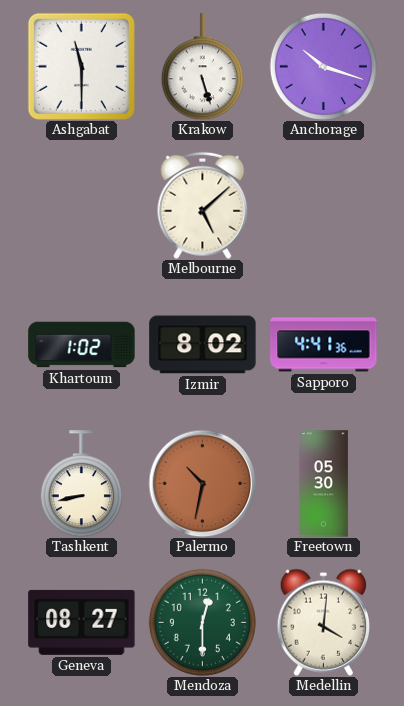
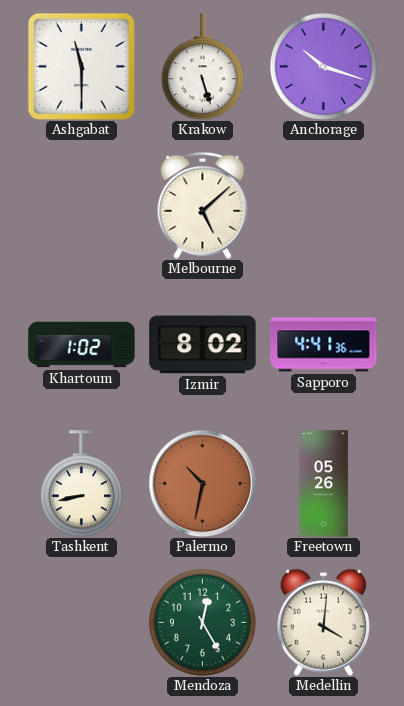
Freetown: 05:30 -> 05:26 (323, 484)
Geneva: 08:27 -> none (82, 622)
Mendoza: 12:30 -> 12:25 (202, 622)
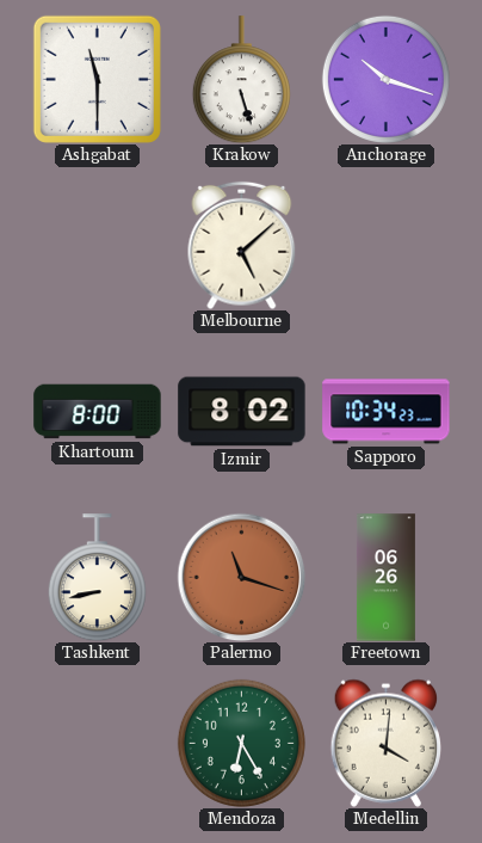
Khartoum: 1:02 -> 8:00 (98, 412)
Sapporo: 4:41 -> 10:34 (387, 412)
Palermo: 10:32 -> 11:18 (241, 577)
Freetown: 05:26 -> 06:26 (385, 578)
Mendoza: 12:25 -> 6:25 (241, 743)
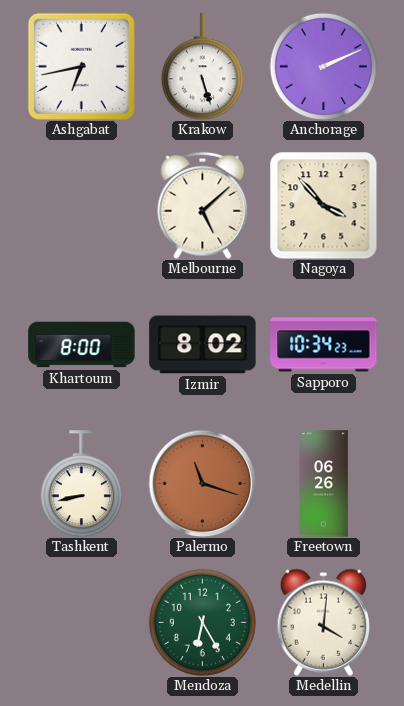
Ashgabat: 11:30 -> 6:43 (81, 66)
Anchorage: 10:18 -> 2:11 (323, 66)
Nagoya: none -> 3:53 (323, 205)
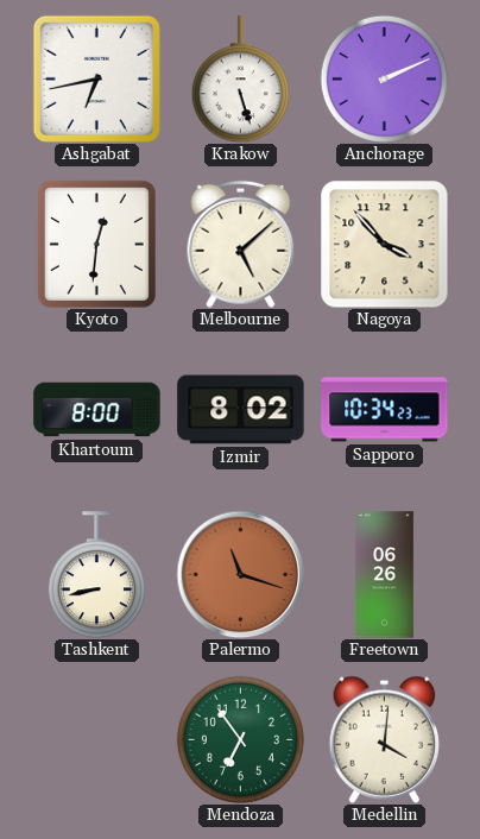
Kyoto: none -> 12:31 (96, 244)
Mendoza: 6:25 -> 6:54 (240, 739)
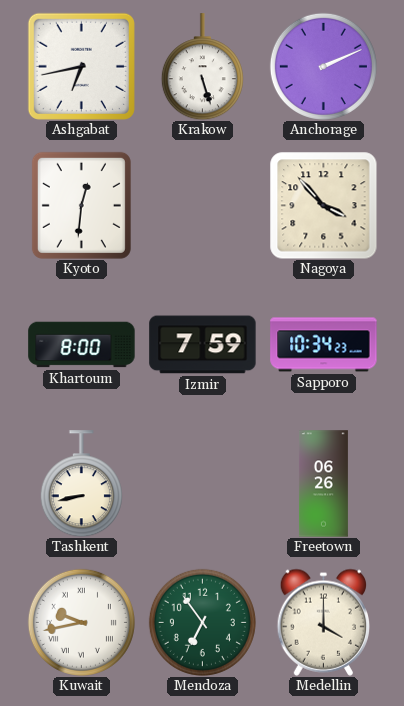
Melbourne: 5:08 -> none (241, 244)
Izmir: 8:02 -> 7:59 (203, 345)
Palermo: 11:18 -> none (240, 574)
Kuwait: none -> 9:43 (81, 622)
Medellin: 4:01 -> 4:00 (323, 622)
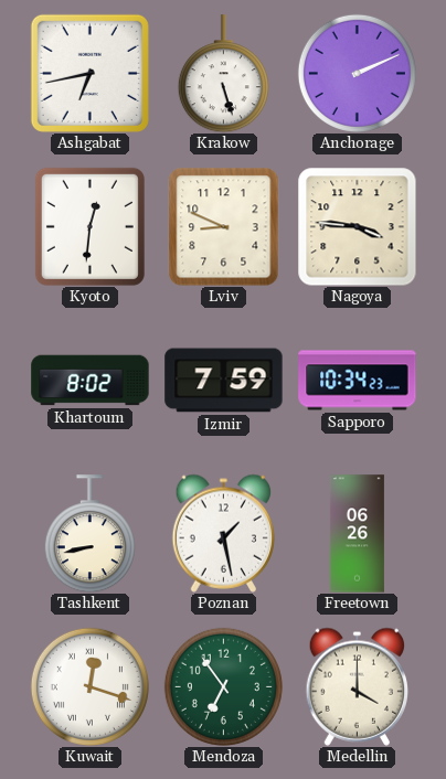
Lviv: none -> 8:49 (224, 226)
Nagoya: 3:53 -> 3:46 (357, 226)
Khartoum: 8:00 -> 8:02 (91, 381)
Poznan: none -> 1:28 (223, 533)
Kuwait: 9:43 -> 12:18 (89, 686)
